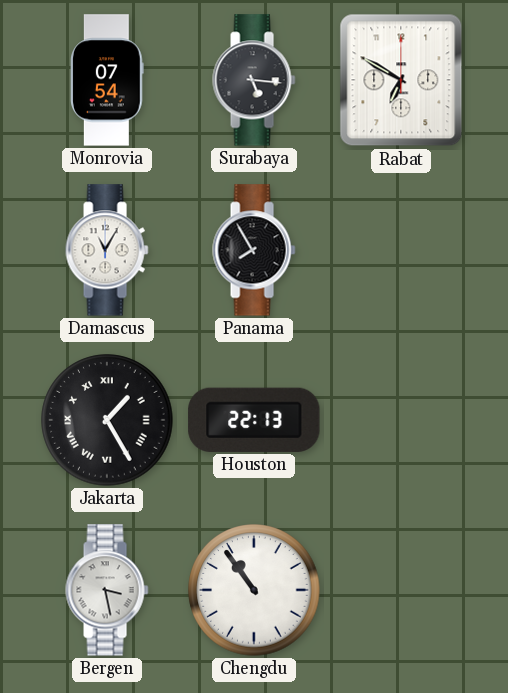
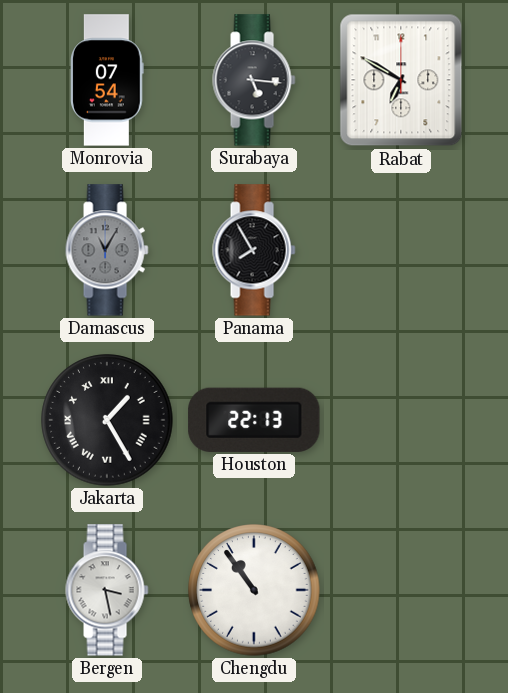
Damascus dial: white -> grey (107, 250)
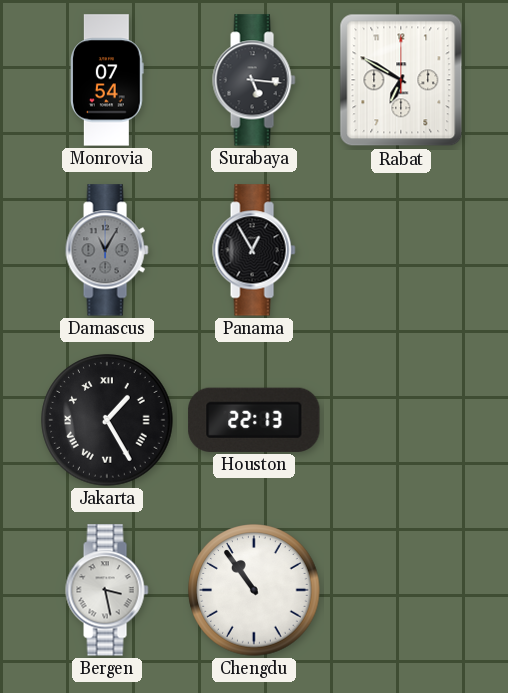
Panama: 7:55 -> 12:55 (254, 250)
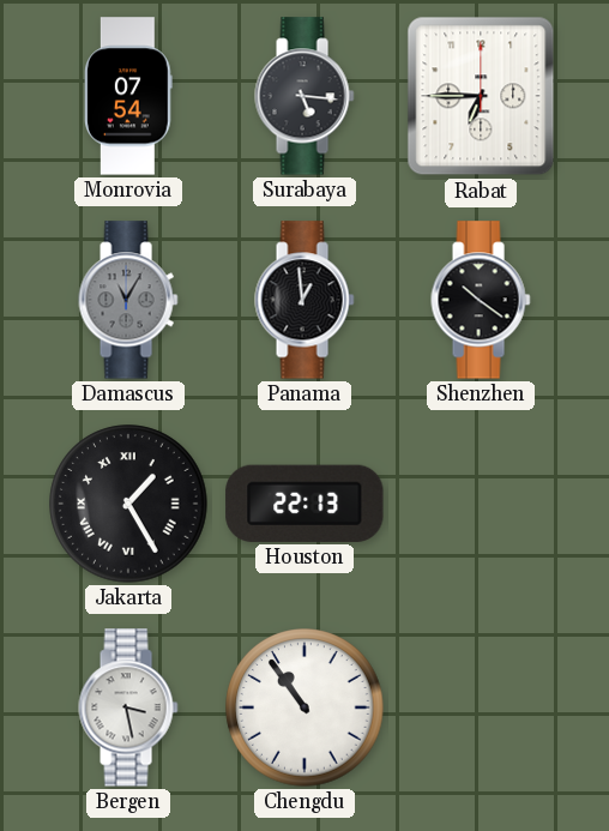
Rabat: 6:50 -> 6:45 (481, 96)
Panama: 12:55 -> 12:59 (304, 300)
Shenzhen: none -> 10:21 (481, 300)
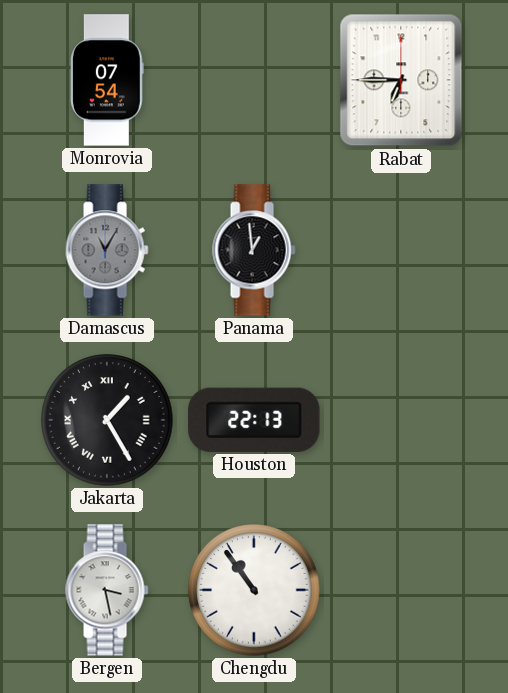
Surabaya: 5:16 -> none (304, 96)
Shenzhen: 10:21 -> none (481, 300)
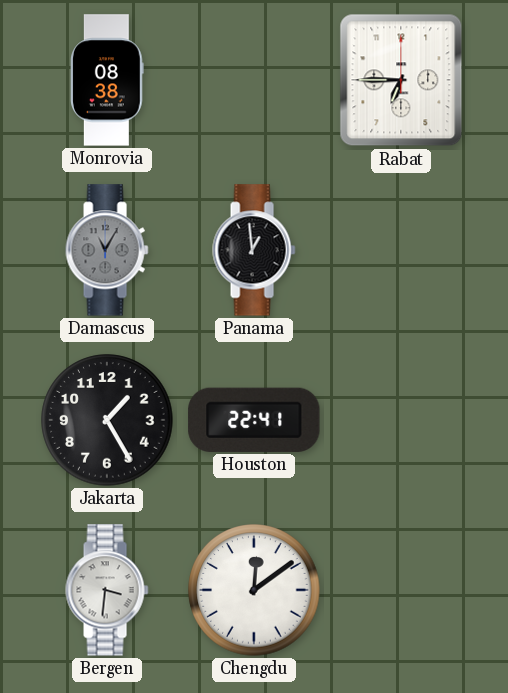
Monrovia: 07:54 -> 08:38 (108, 80)
Jakarta numerals: Roman -> Arabic (107, 420)
Houston: 22:13 -> 22:41 (254, 420)
Bergen: 3:28 -> 3:31 (107, 590)
Chengdu: 10:54 -> 12:09 (254, 590)
